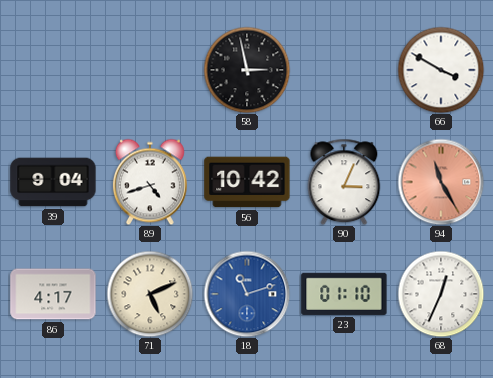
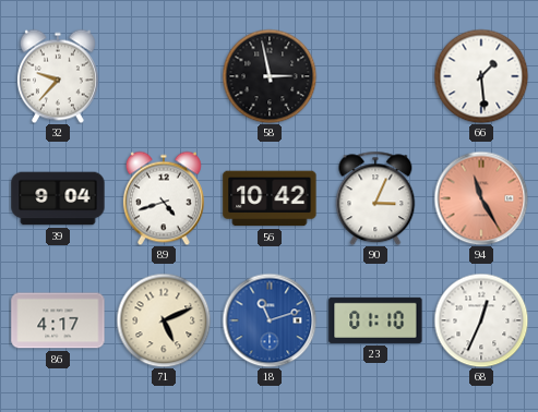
32: none -> 9:37 (58, 76)
66: 3:50 -> 1:29 (481, 76)
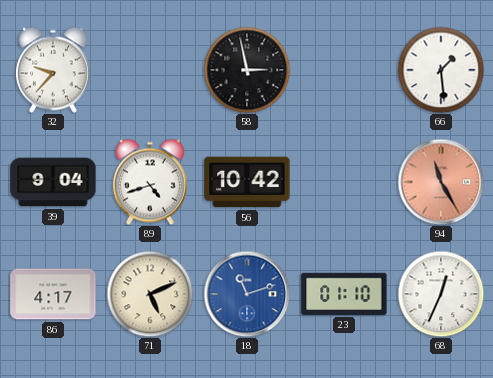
90: 3:04 -> none (375, 198)
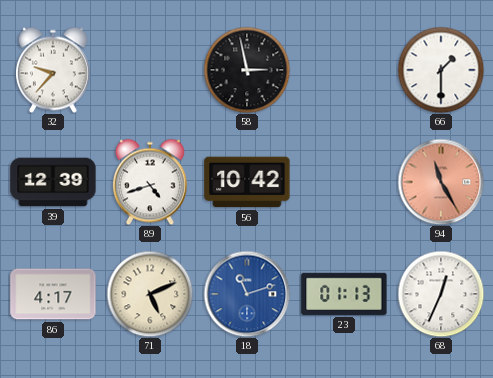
66: 1:29 -> 1:30 (441, 70)
39: 9:04 -> 12:39 (53, 182)
23: 01:10 -> 01:13 (344, 294)
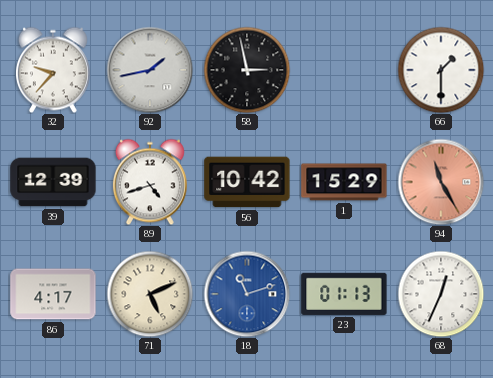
92: none -> 1:43 (150, 70)
1: none -> 15:29 (344, 182)
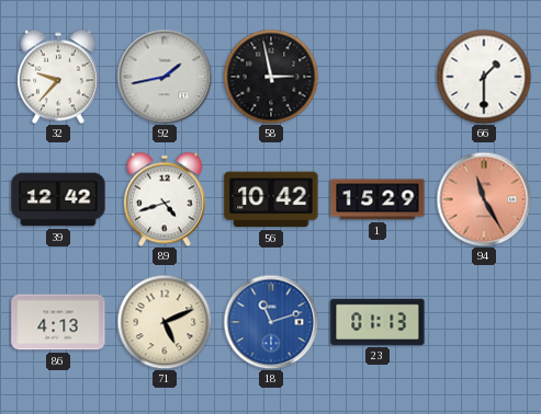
39: 12:39 -> 12:42 (58, 199)
86: 4:17 -> 4:13 (58, 322)
68: 12:34 -> none (441, 294)
